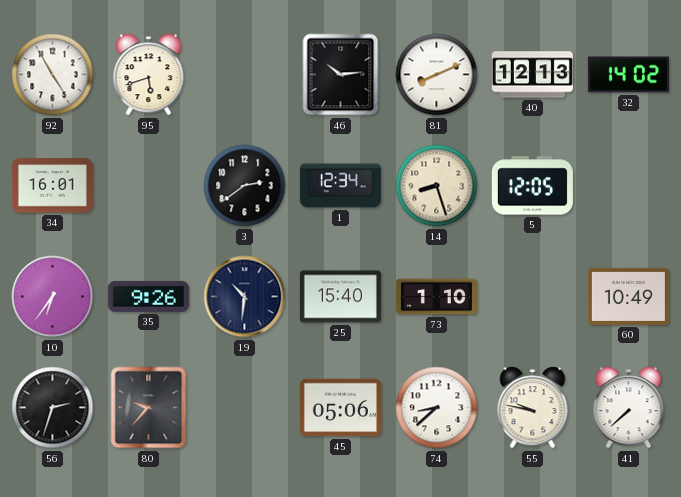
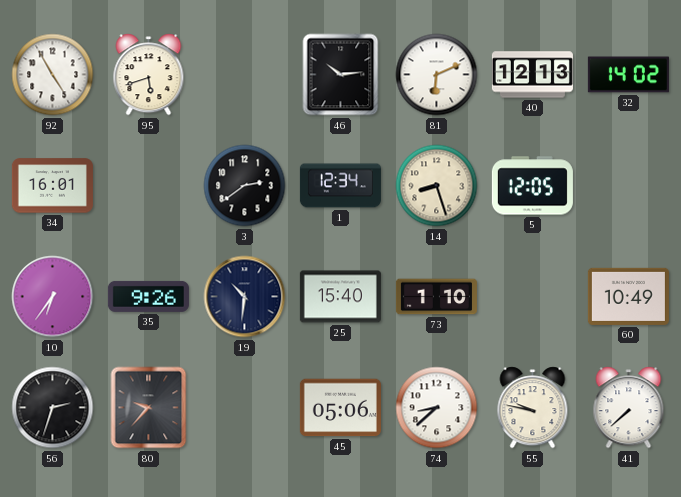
81: 8:11 -> 6:11 (437, 75)
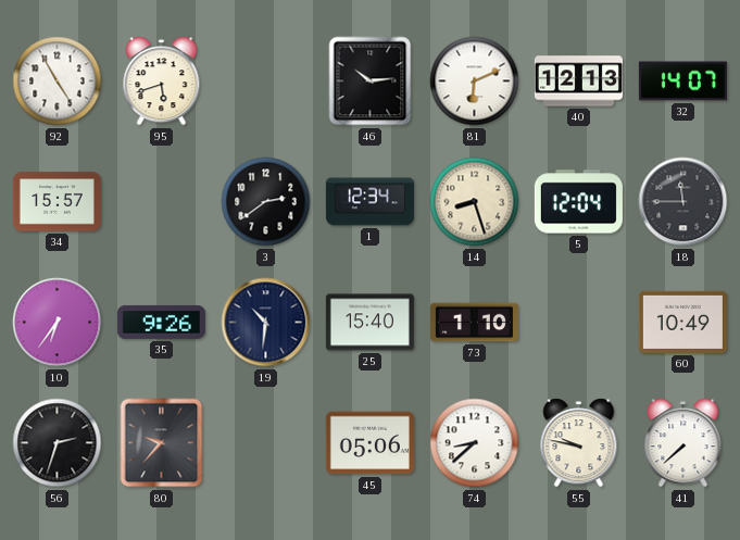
32: 14:02 -> 14:07 (682, 81)
34: 16:01 -> 15:57 (57, 202)
5: 12:05 -> 12:04 (578, 202)
18: none -> 11:45 (683, 202)
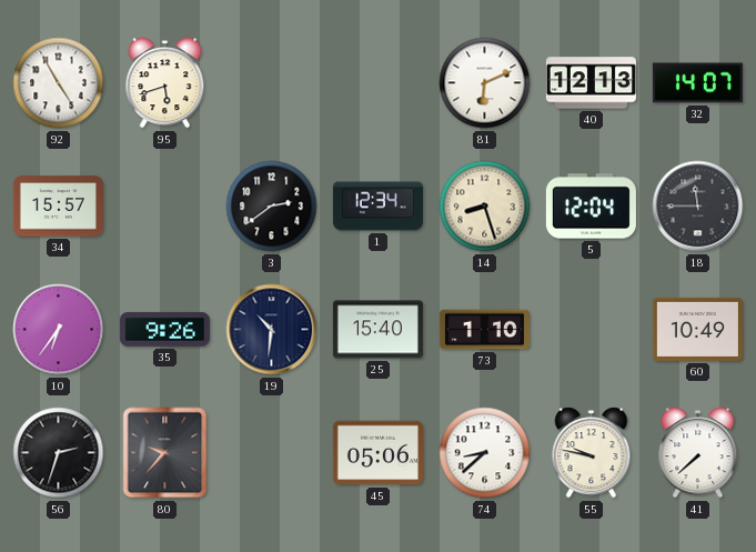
46: 10:14 -> none (371, 81)
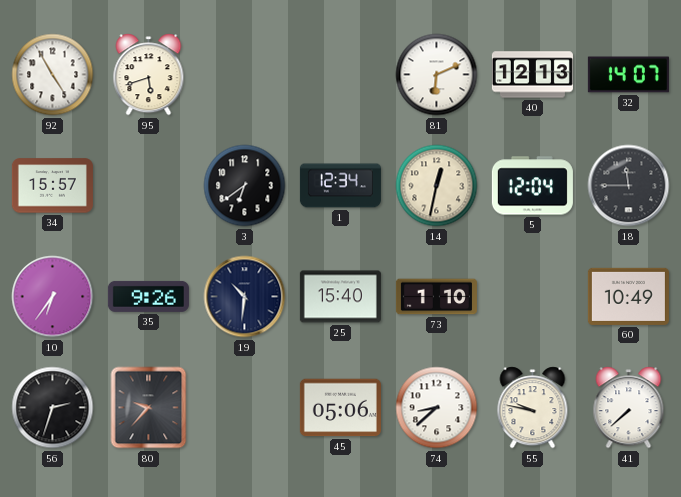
3: 2:39 -> 6:39 (245, 186)
14: 8:27 -> 12:32 (437, 186)
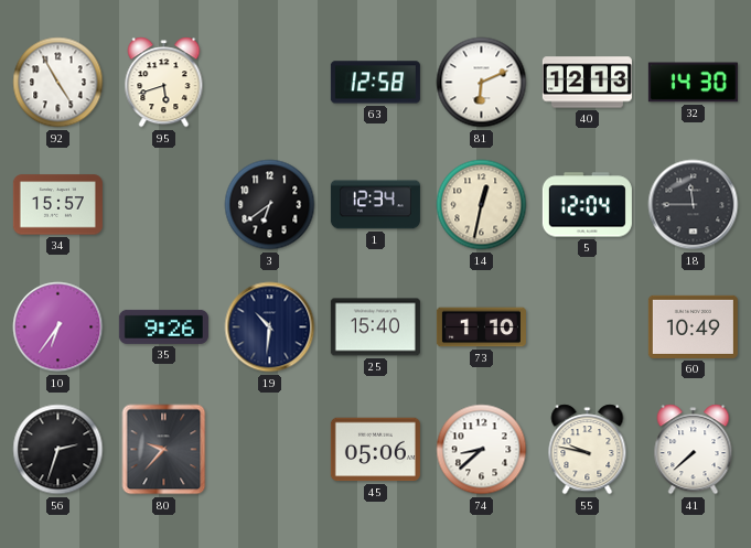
63: none -> 12:58 (375, 83)
32: 14:07 -> 14:30 (693, 83)
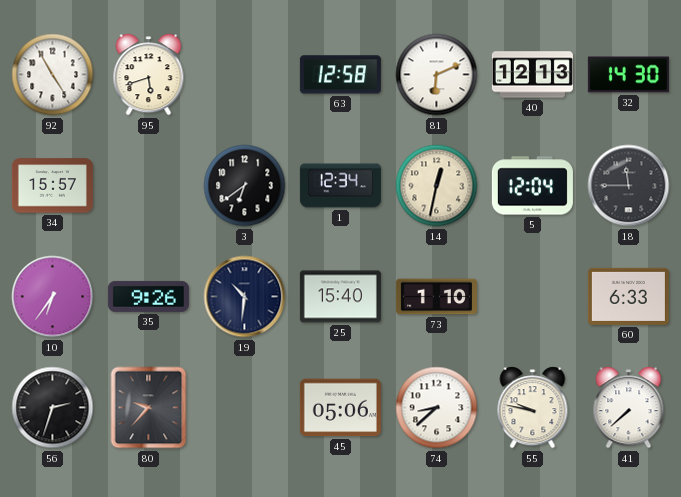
60: 10:49 -> 6:33 (628, 296)
